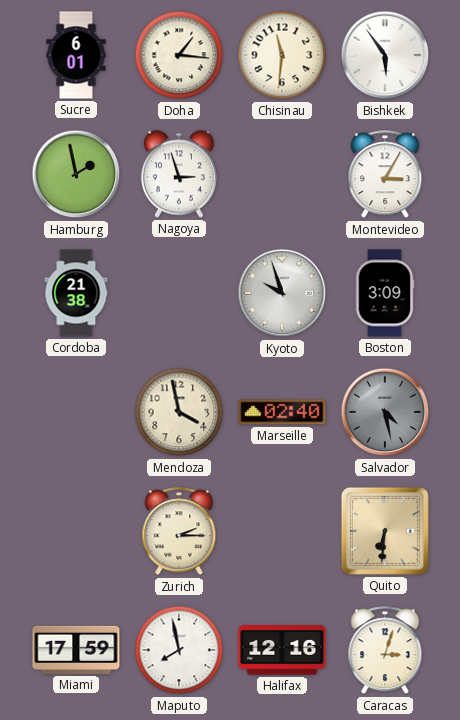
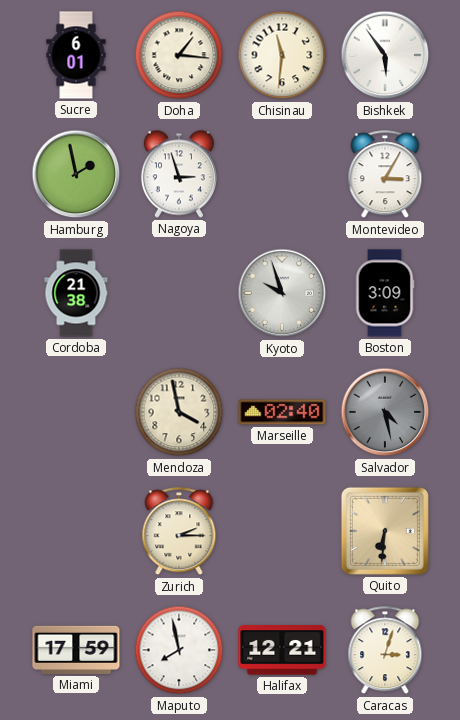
Halifax: 12:16 -> 12:21 (282, 650)
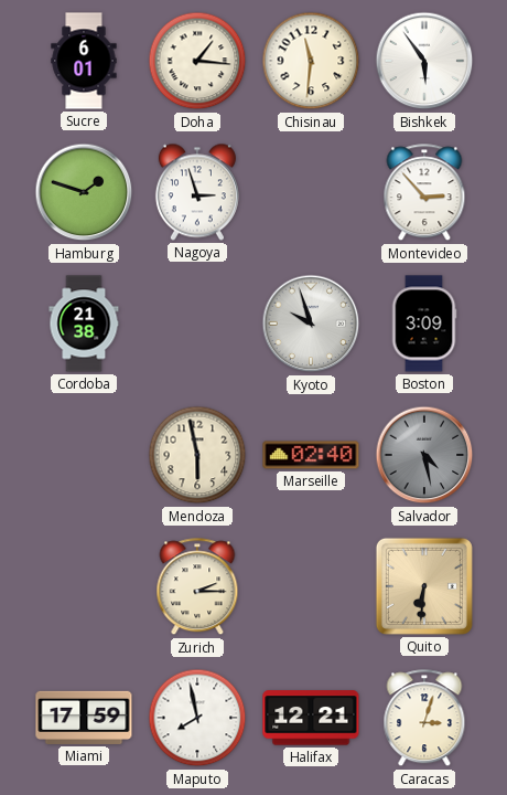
Hamburg: 1:58 -> 1:48 (84, 192)
Montevideo: 3:05 -> 2:53 (424, 193)
Mendoza: 3:58 -> 5:58 (197, 455)
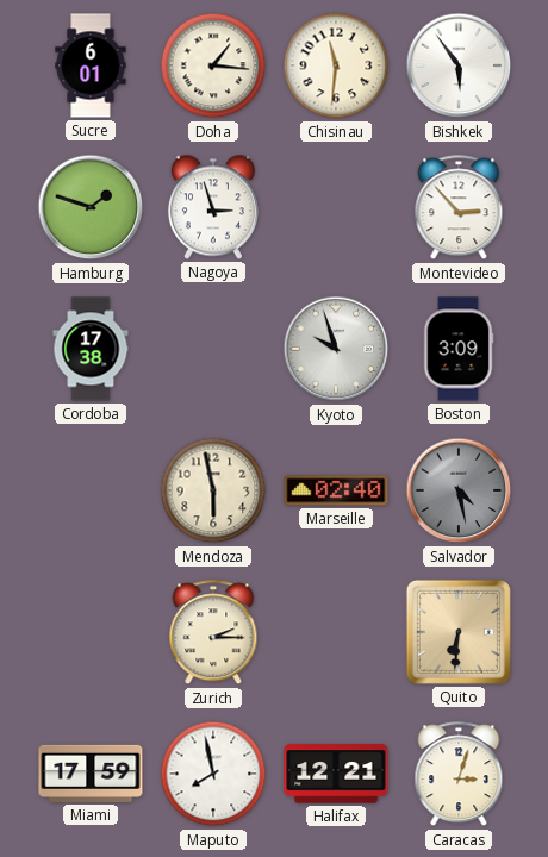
Cordoba: 21:38 -> 17:38 (91, 349)
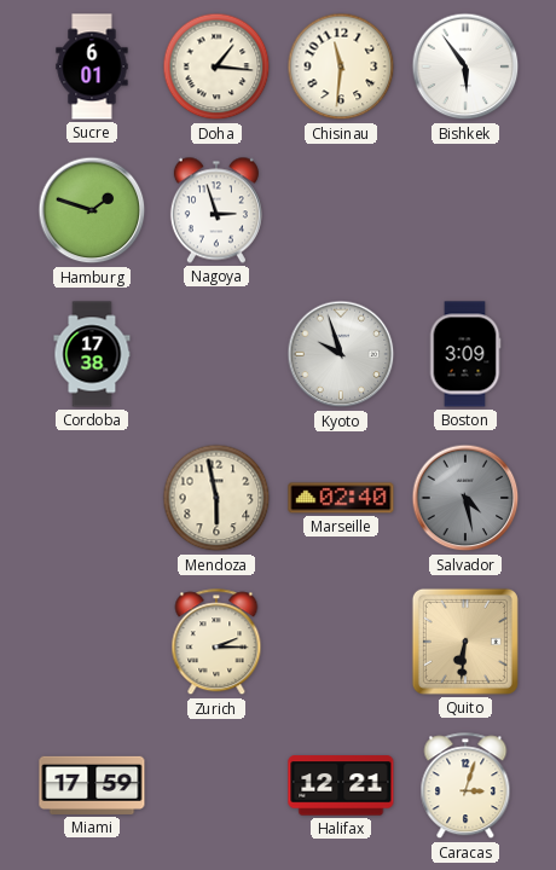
Montevideo: 2:53 -> none (459, 208)
Maputo: 7:58 -> none (213, 774)
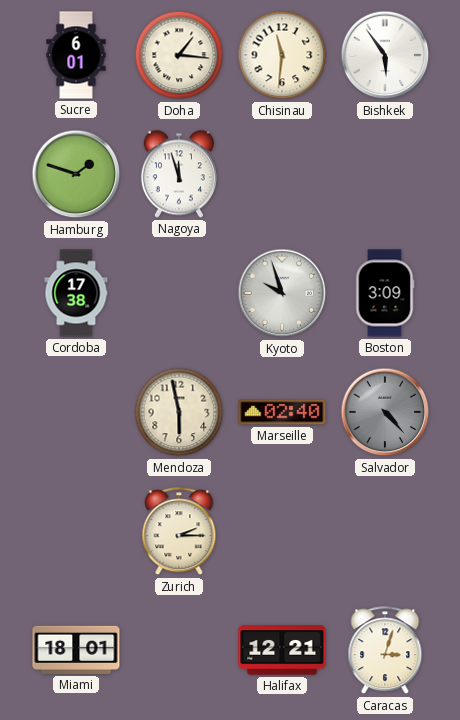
Nagoya: 2:57 -> 11:57 (179, 174)
Salvador: 4:28 -> 4:23 (385, 412)
Quito: 6:31 -> none (465, 642)
Miami: 17:59 -> 18:01 (76, 650)
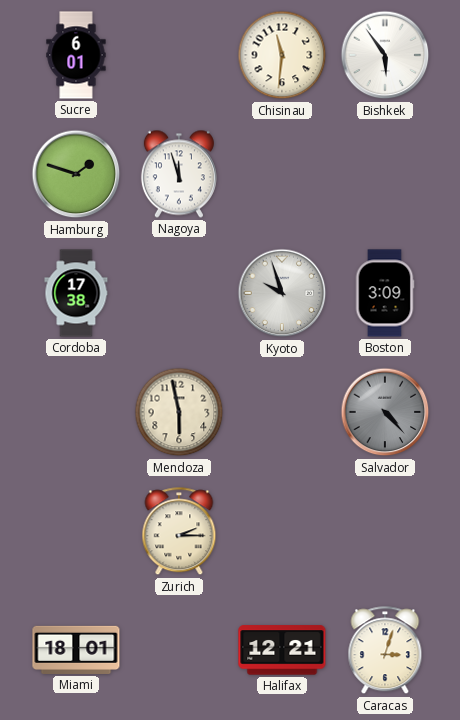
Doha: 1:16 -> none (179, 55)
Marseille: 02:40 -> none (282, 412)
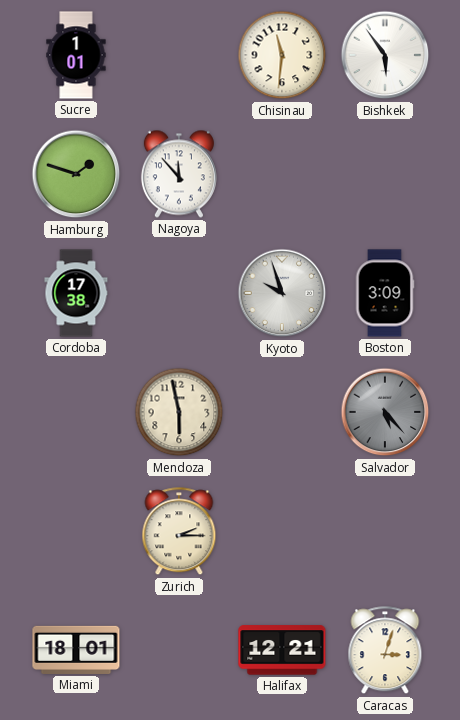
Sucre: 6:01 -> 1:01 (76, 55)
Nagoya: 11:57 -> 11:53 (179, 174)
Salvador: 4:23 -> 5:23 (385, 412)
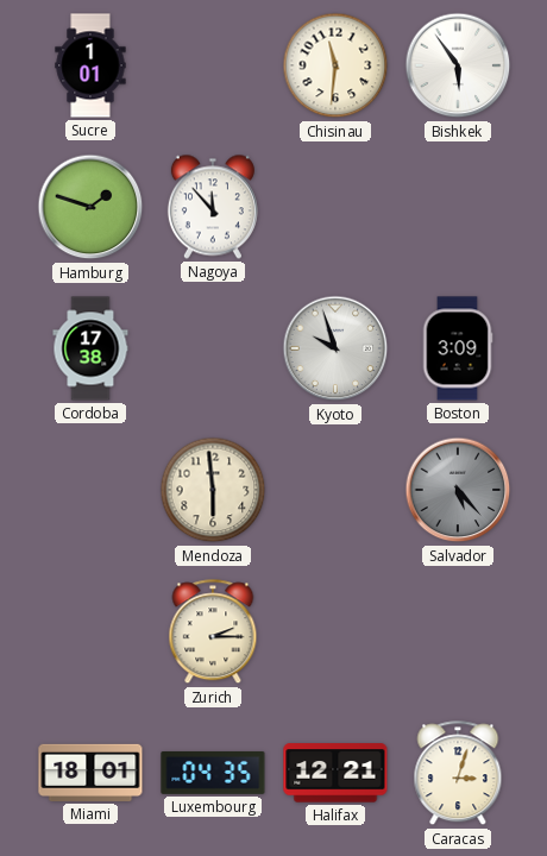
Mendoza: 5:58 -> 5:59 (213, 490)
Luxembourg: none -> 04:35 (213, 773)
